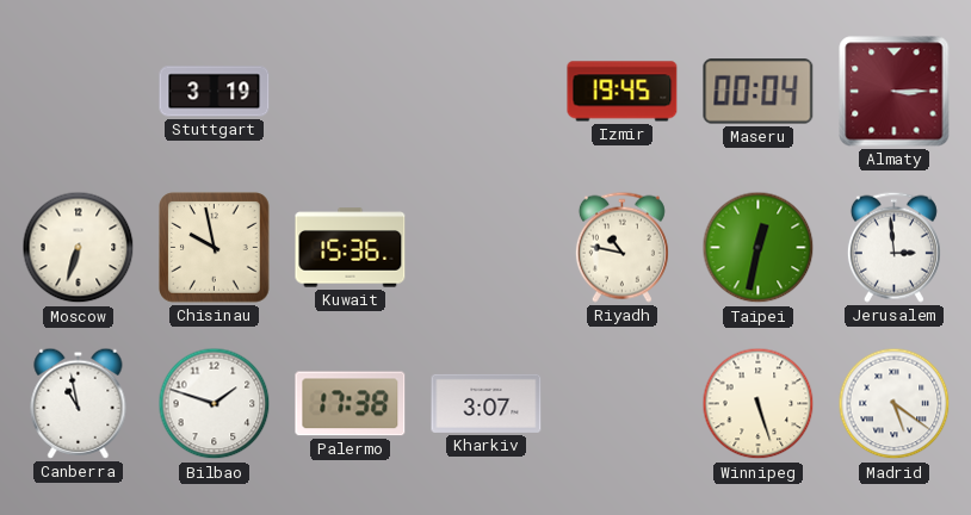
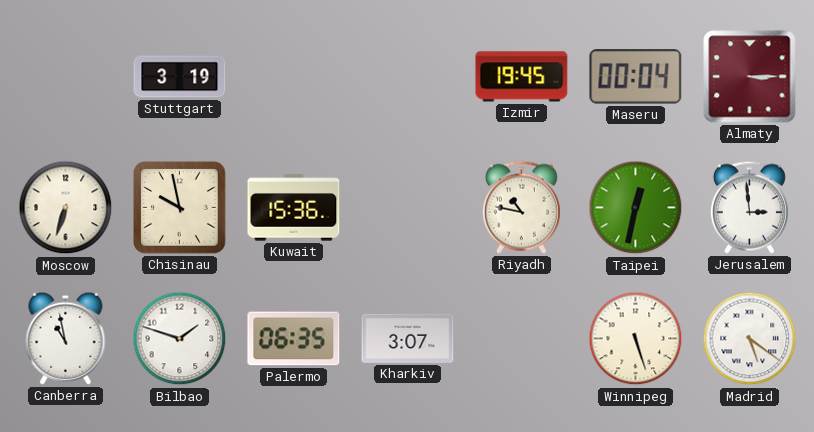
Palermo: 17:38 -> 06:35 (294, 339)
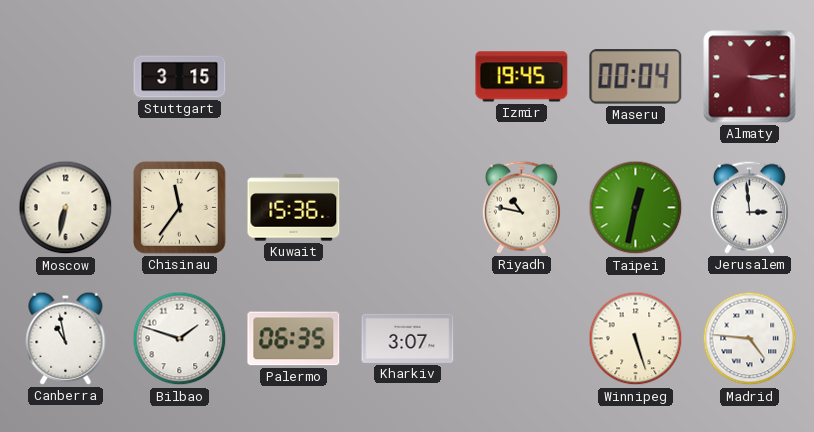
Stuttgart: 3:19 -> 3:15 (180, 77)
Moscow: 6:33 -> 6:32 (66, 208)
Chisinau: 9:58 -> 11:36 (180, 208)
Madrid: 5:21 -> 4:46 (750, 339)
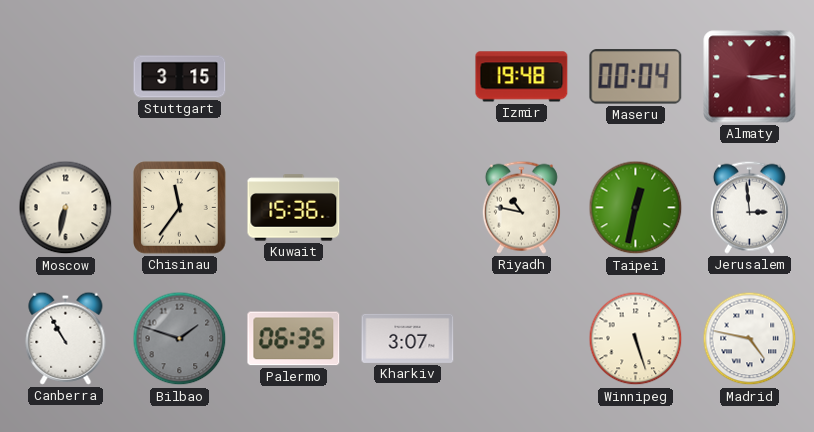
Izmir: 19:45 -> 19:48 (522, 77)
Canberra: 10:58 -> 10:55 (66, 338)
Bilbao dial: white -> grey (180, 339)
Madrid: 4:46 -> 4:47 (750, 339)
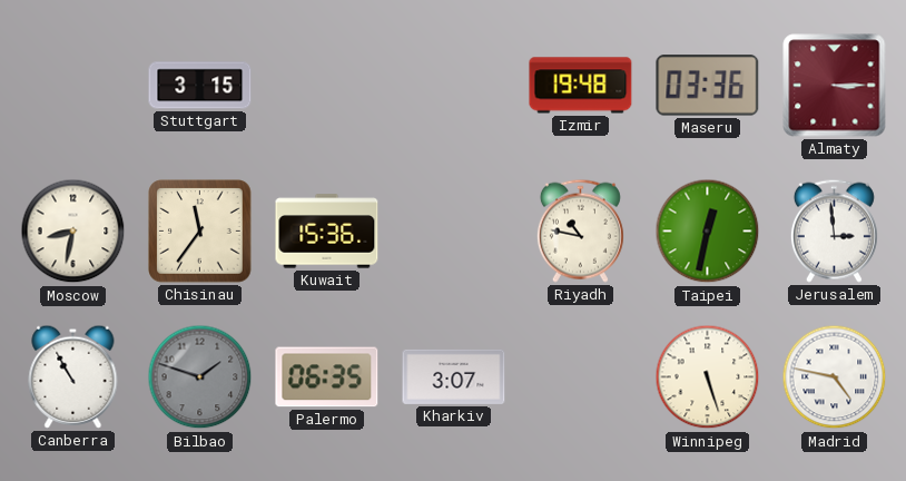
Maseru: 00:04 -> 03:36 (708, 86)
Moscow: 6:32 -> 8:32 (73, 232)
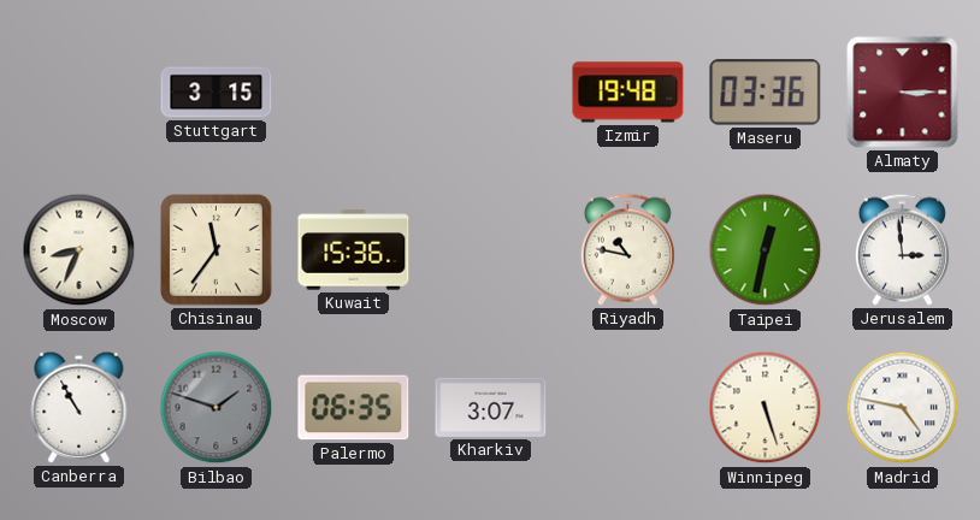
Moscow: 8:32 -> 8:34 (79, 250)
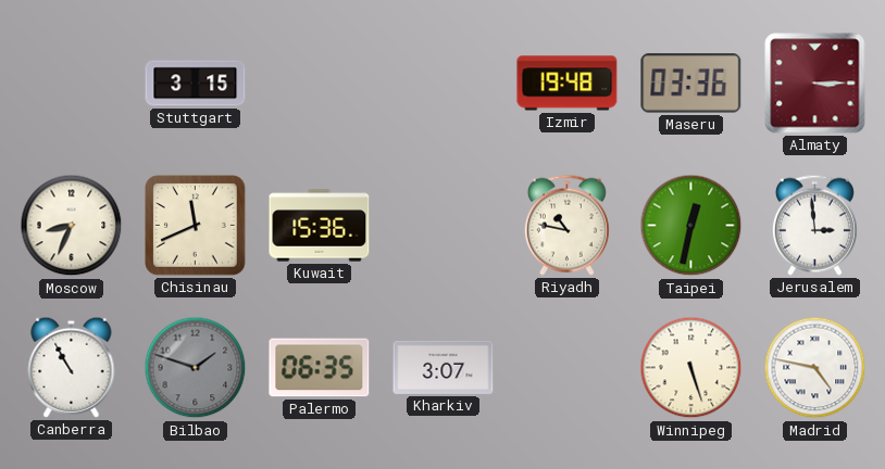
Chisinau: 11:36 -> 11:41 (196, 226)
